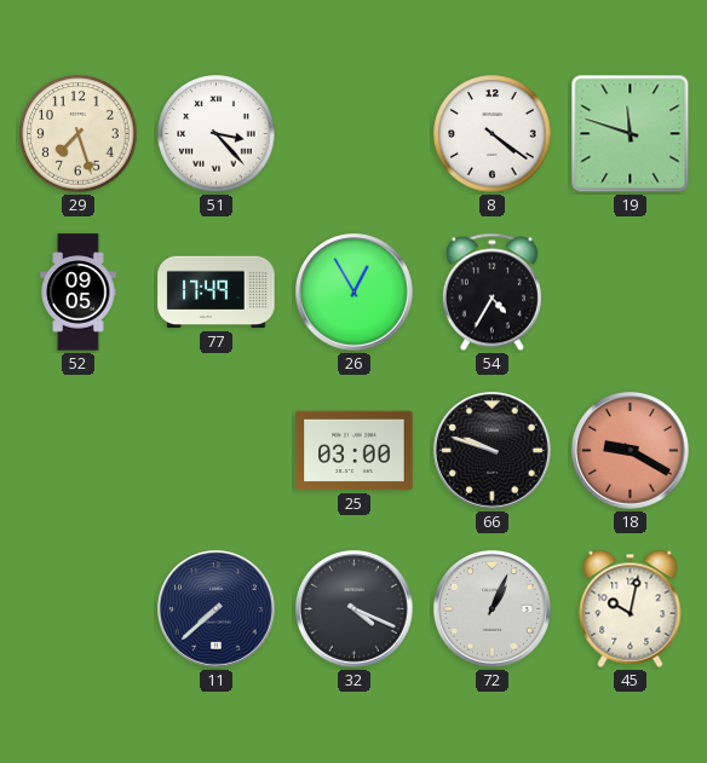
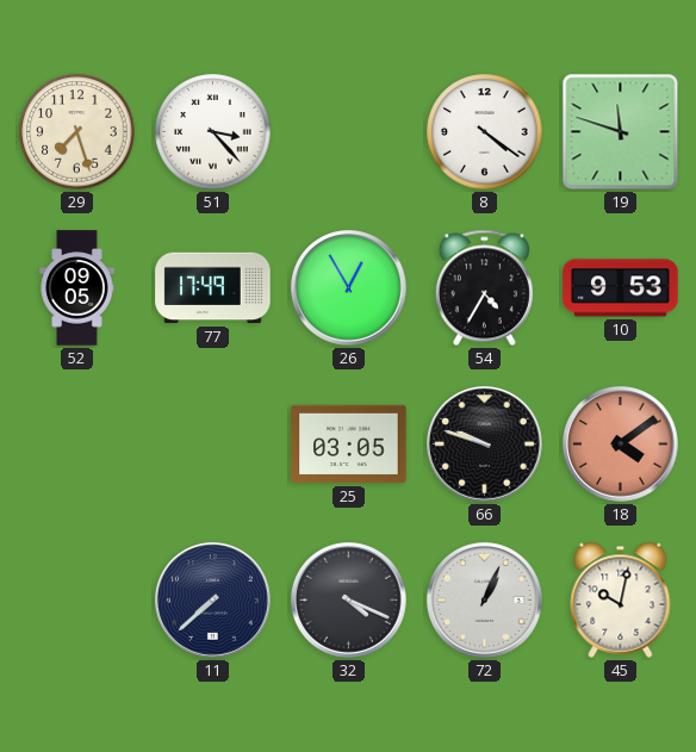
10: none -> 9:53 (621, 288)
25: 03:00 -> 03:05 (349, 445)
18: 9:20 -> 4:09 (621, 445)
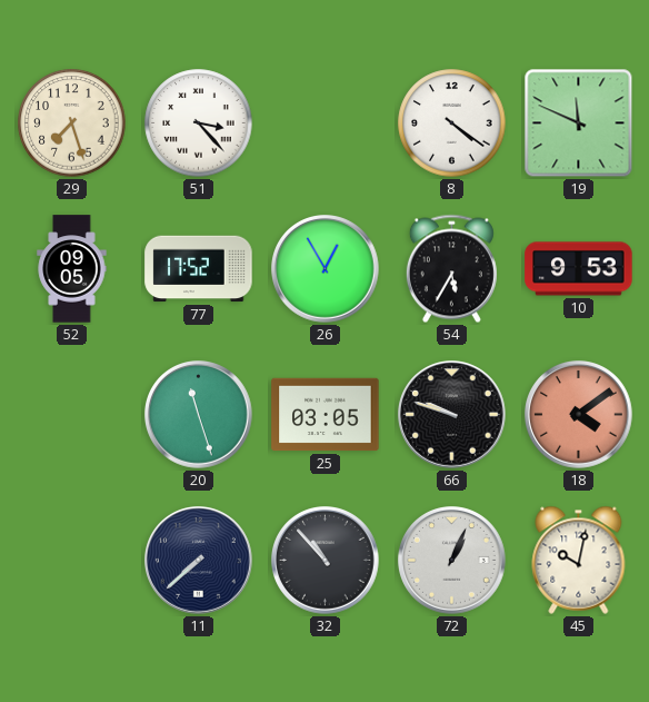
19: 11:48 -> 11:49 (579, 123)
77: 17:49 -> 17:52 (199, 269)
54: 4:35 -> 5:35 (451, 269)
20: none -> 11:27 (199, 415)
32: 4:19 -> 10:53 (326, 561)
